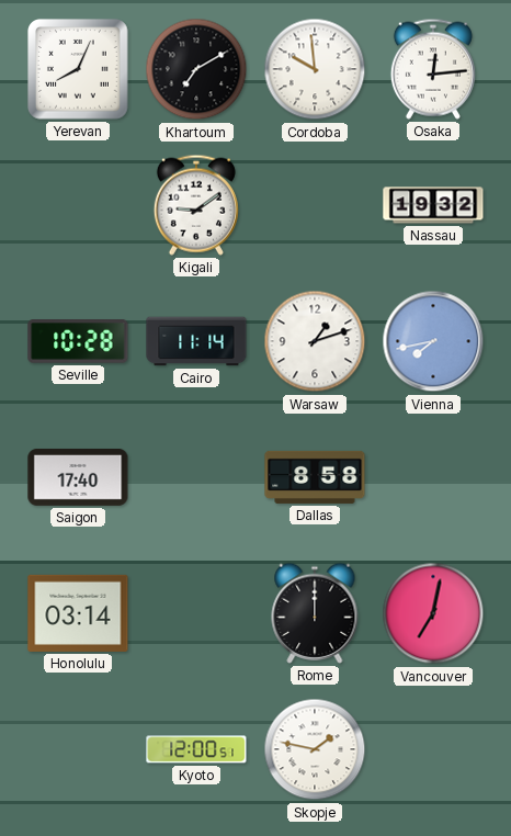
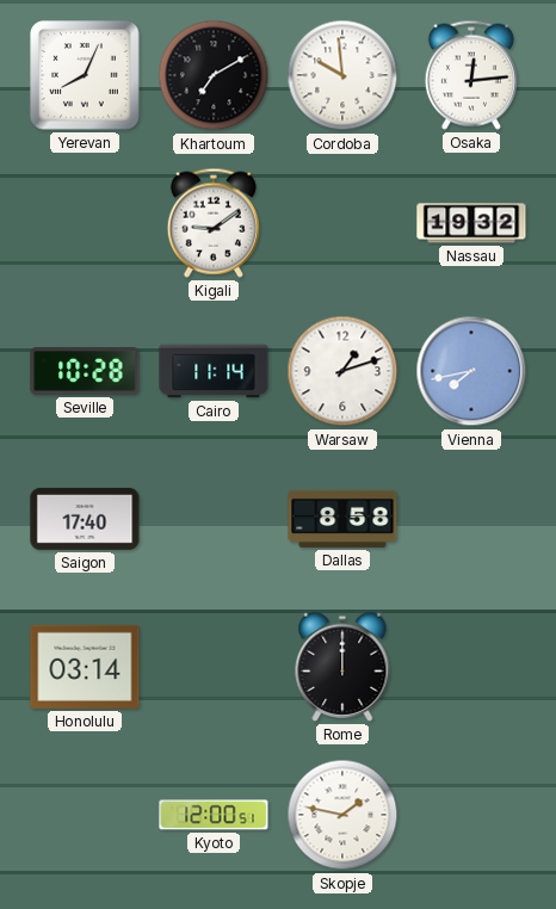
Vancouver: 7:02 -> none (433, 613)
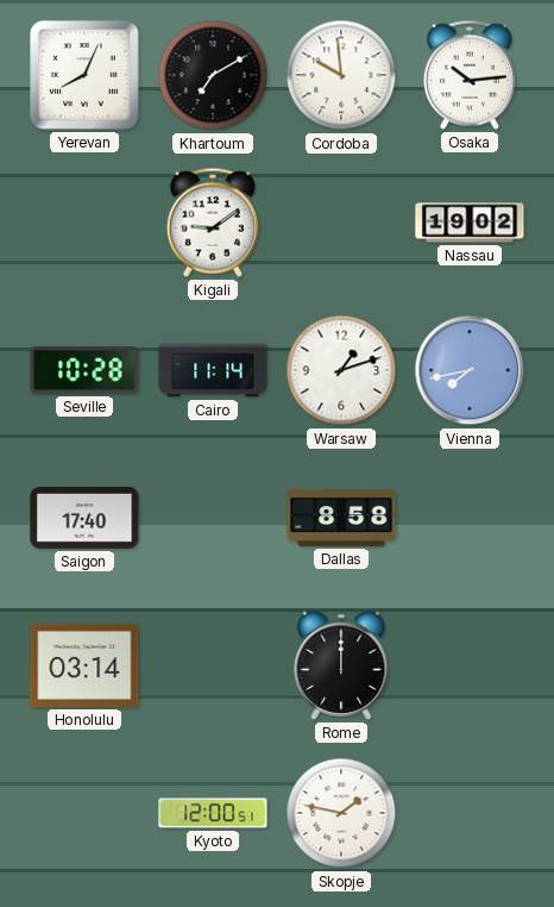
Osaka: 12:14 -> 10:14 (470, 75)
Nassau: 19:32 -> 19:02 (470, 223)
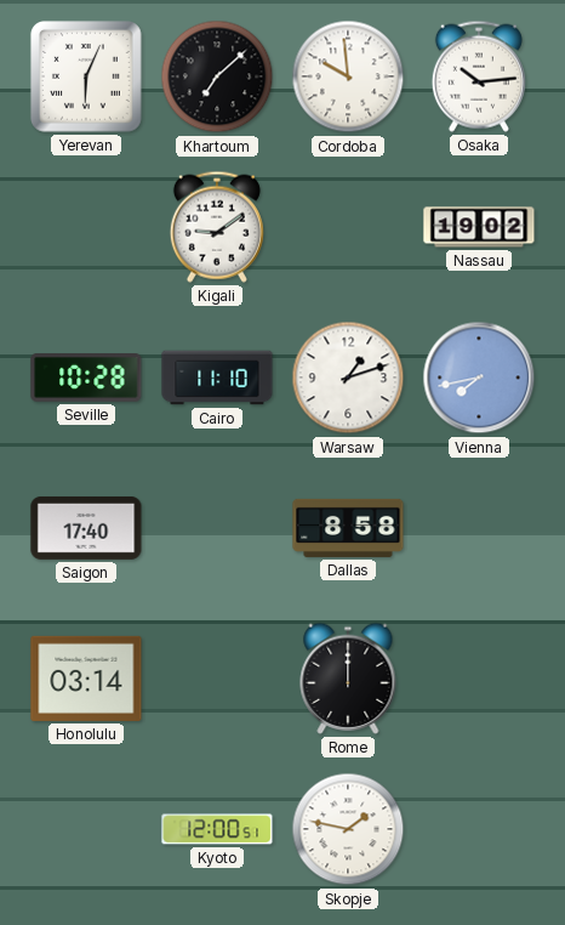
Yerevan: 8:04 -> 6:04 (87, 78)
Khartoum: 7:10 -> 7:08 (217, 76)
Cairo: 11:14 -> 11:10 (217, 378)
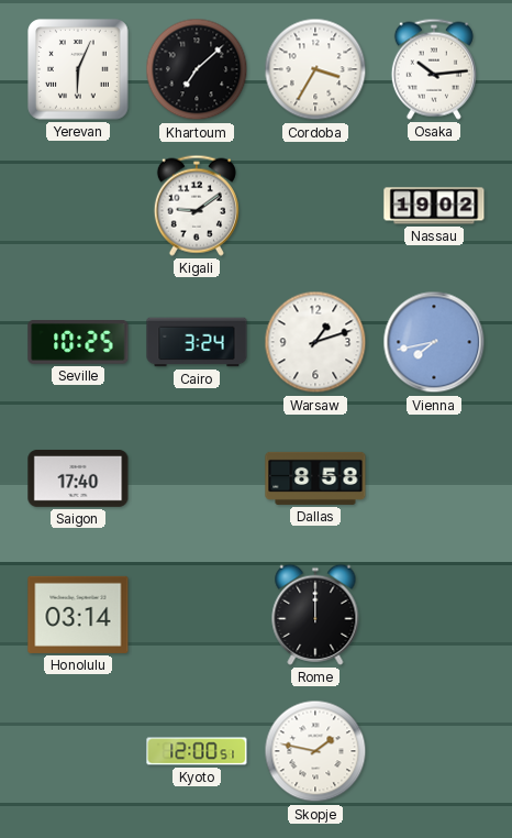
Cordoba: 9:59 -> 3:35 (315, 69)
Seville: 10:28 -> 10:25 (78, 343)
Cairo: 11:10 -> 3:24 (197, 342)
